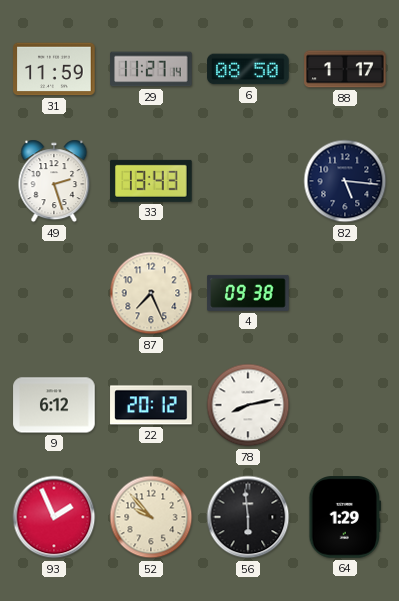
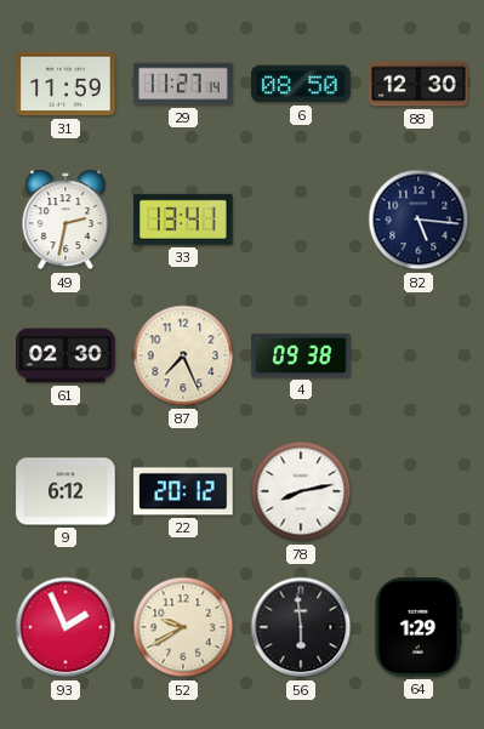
88: 1:17 -> 12:30 (418, 84)
49: 2:27 -> 2:32 (66, 220)
33: 13:43 -> 13:41 (184, 220)
61: none -> 02:30 (66, 355)
52: 9:53 -> 9:40 (183, 627)
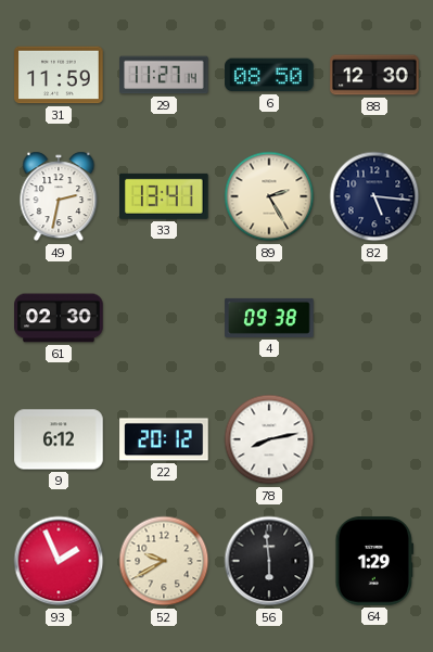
89: none -> 2:25 (269, 196)
87: 7:26 -> none (183, 355)
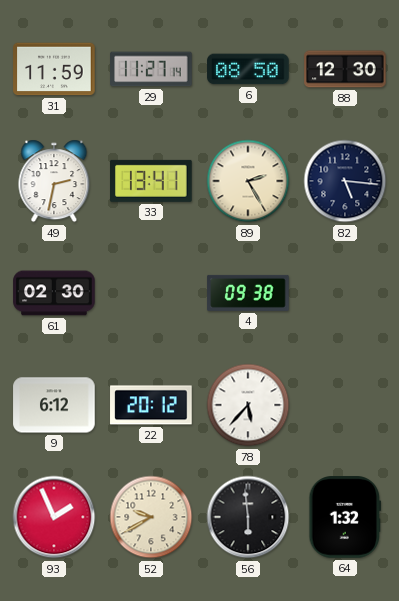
78: 8:13 -> 5:37 (248, 405)
64: 1:29 -> 1:32 (345, 517)
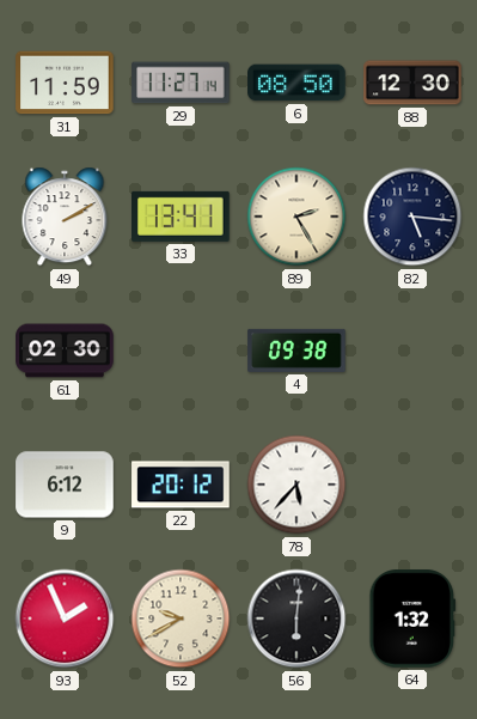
49: 2:32 -> 2:10 (65, 217)
56: 5:59 -> 6:01 (296, 619)
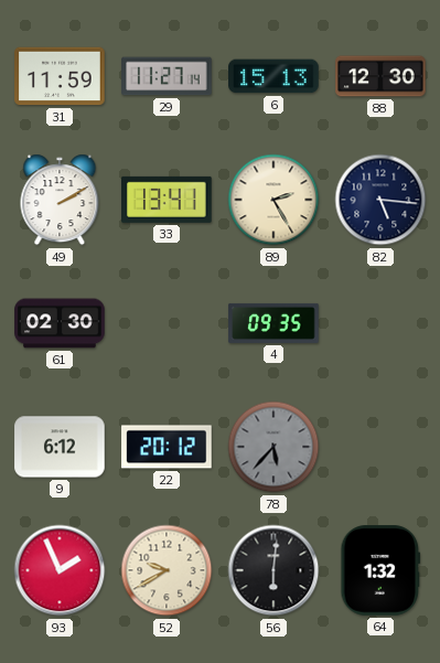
6: 08:50 -> 15:13 (273, 76)
4: 09:38 -> 09:35 (273, 323)
78 dial: white -> grey (273, 447)
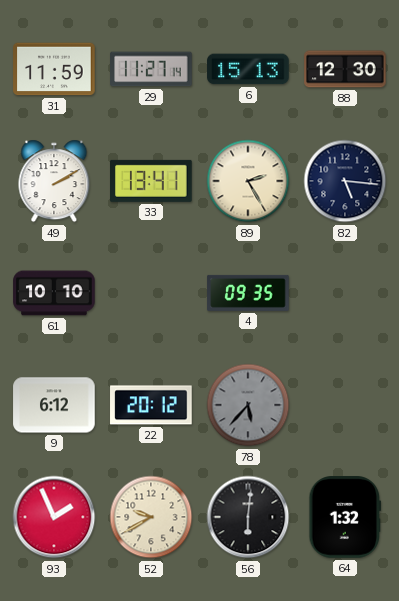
61: 02:30 -> 10:10 (54, 293)
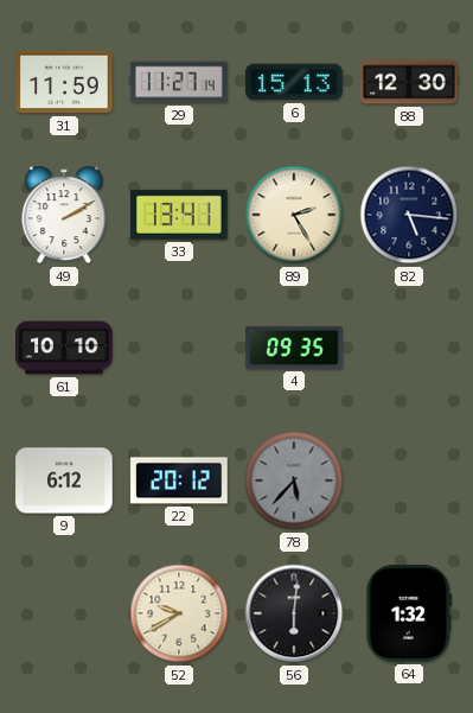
93: 1:56 -> none (54, 517)
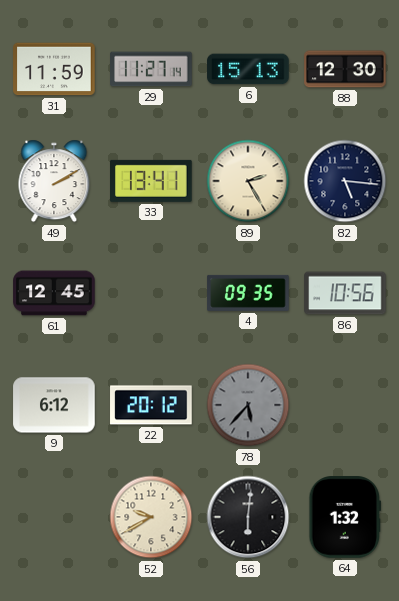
61: 10:10 -> 12:45 (54, 293)
86: none -> 10:56 (345, 293)
